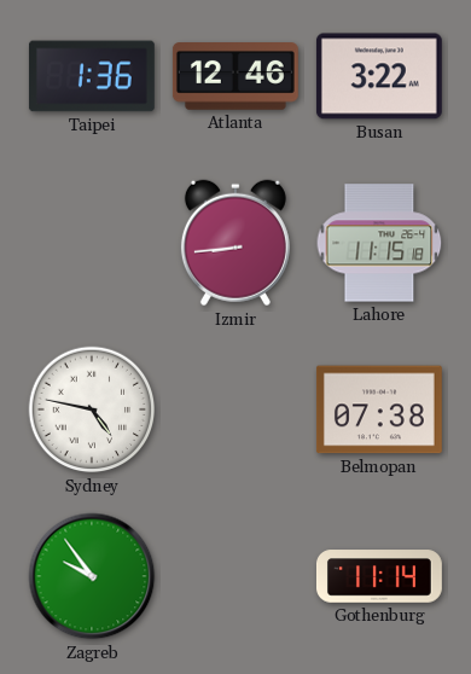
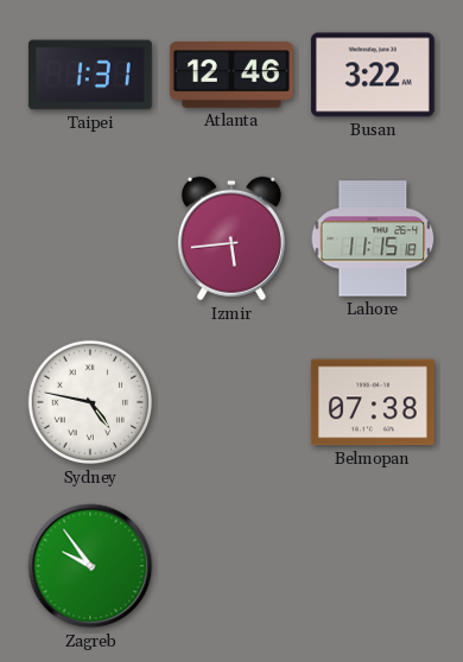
Taipei: 1:36 -> 1:31 (90, 75)
Izmir: 8:44 -> 5:44 (231, 238)
Gothenburg: 11:14 -> none (379, 576)
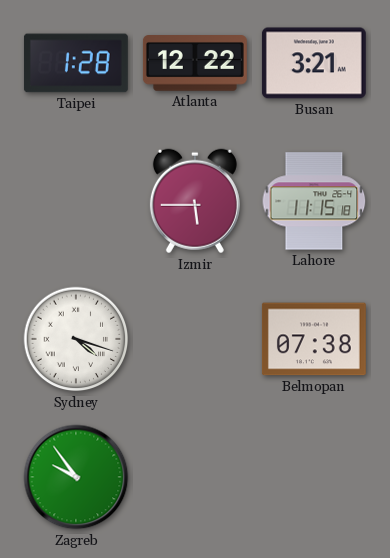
Taipei: 1:31 -> 1:28 (76, 63)
Atlanta: 12:46 -> 12:22 (195, 64)
Busan: 3:22 -> 3:21 (314, 63)
Izmir: 5:44 -> 5:45 (195, 201)
Sydney: 4:47 -> 4:18 (76, 339)
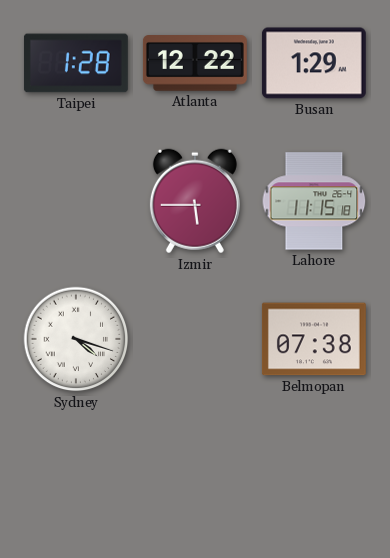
Busan: 3:21 -> 1:29 (314, 63)
Zagreb: 9:54 -> none (76, 477)
